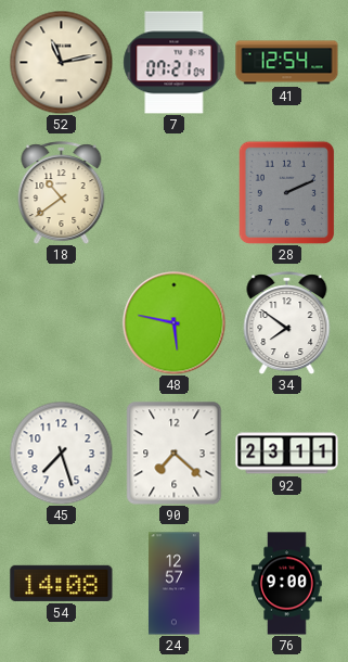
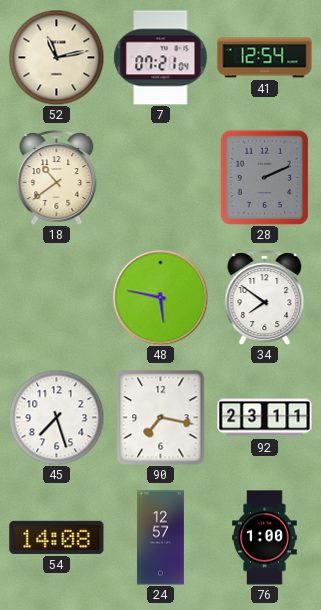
90: 7:22 -> 7:17 (161, 418)
76: 9:00 -> 1:00 (265, 538)
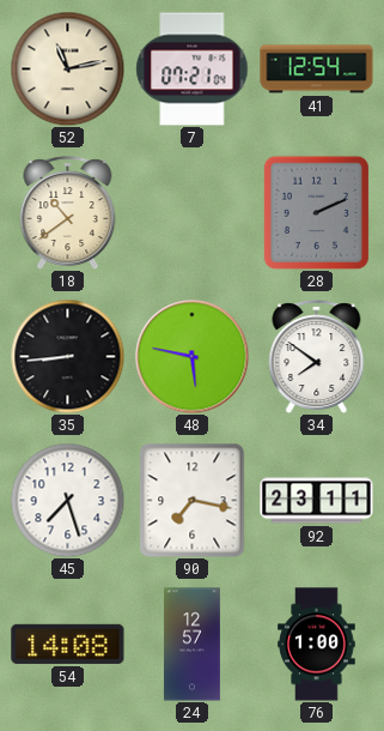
35: none -> 8:44 (67, 356)
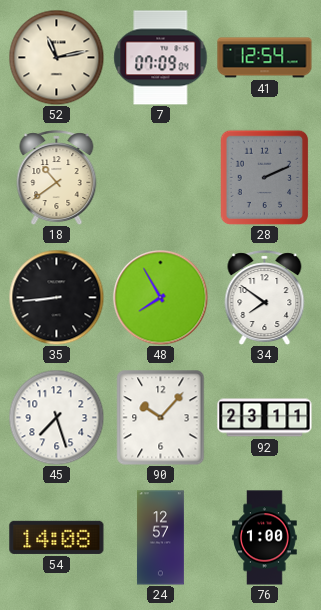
7: 07:21 -> 07:09 (161, 58)
48: 5:47 -> 7:55 (160, 297)
90: 7:17 -> 10:07 (161, 418)
